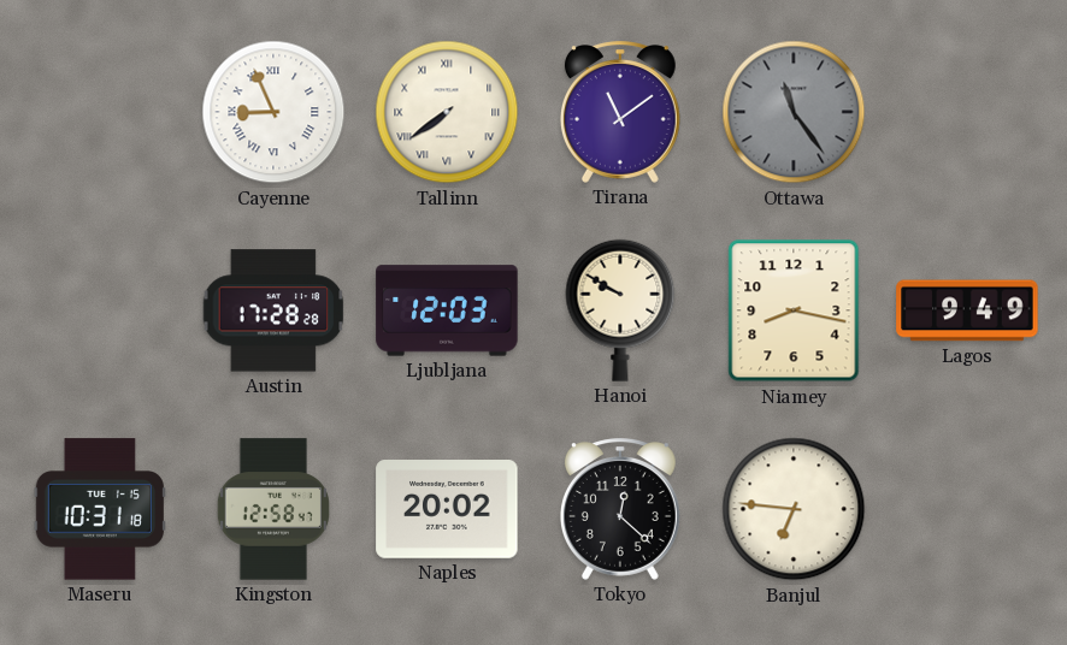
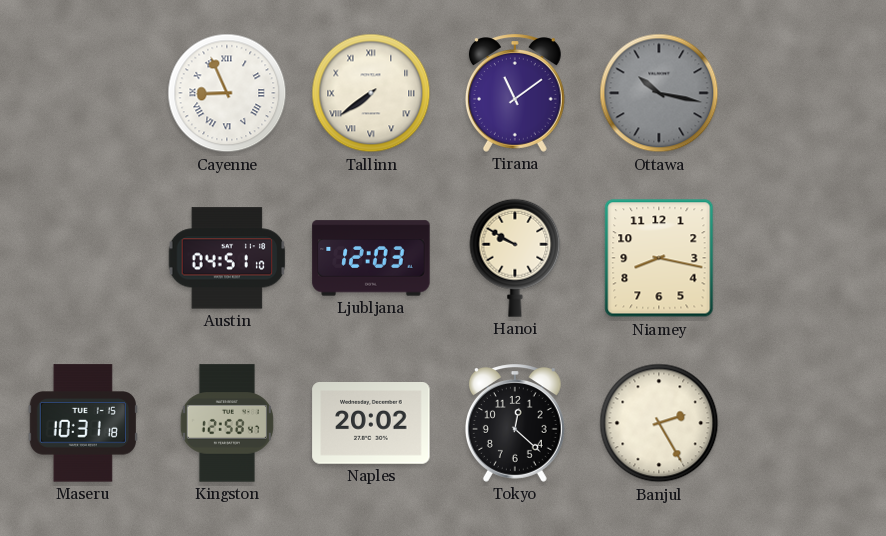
Ottawa: 11:24 -> 10:17 (659, 93)
Austin: 17:28 -> 04:51 (227, 258)
Lagos: 9:49 -> none (967, 310)
Banjul: 6:46 -> 2:25 (659, 423)
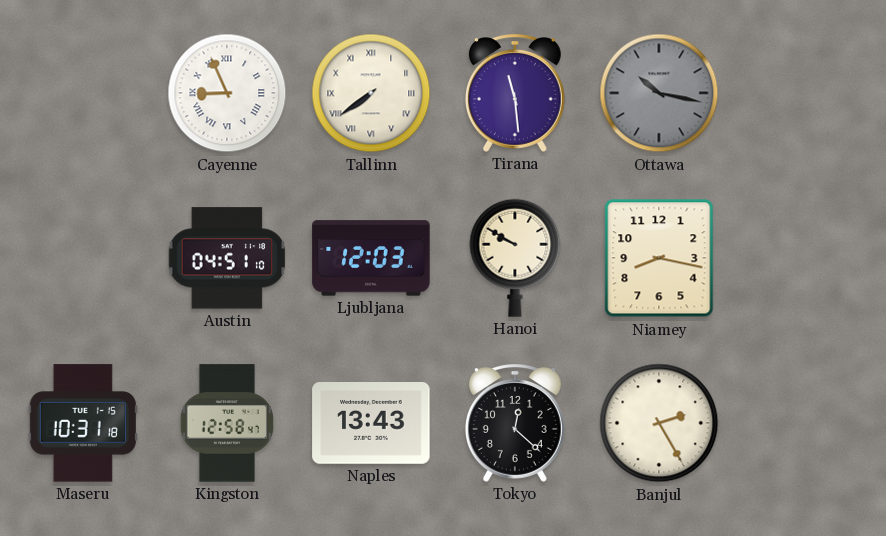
Tirana: 11:09 -> 11:29 (515, 93)
Naples: 20:02 -> 13:43 (371, 424)
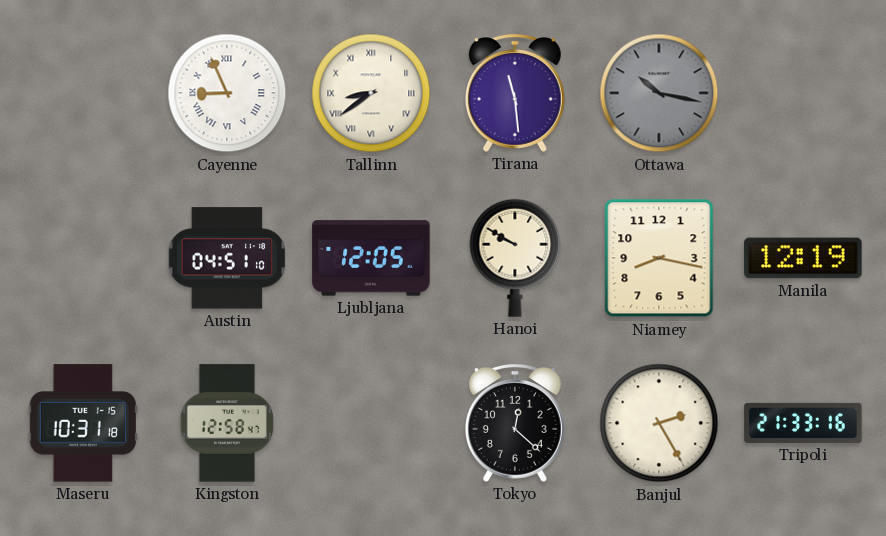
Tallinn: 7:39 -> 8:39 (371, 93)
Ljubljana: 12:03 -> 12:05 (371, 258)
Manila: none -> 12:19 (803, 258)
Naples: 13:43 -> none (371, 424)
Tripoli: none -> 21:33 (803, 423)
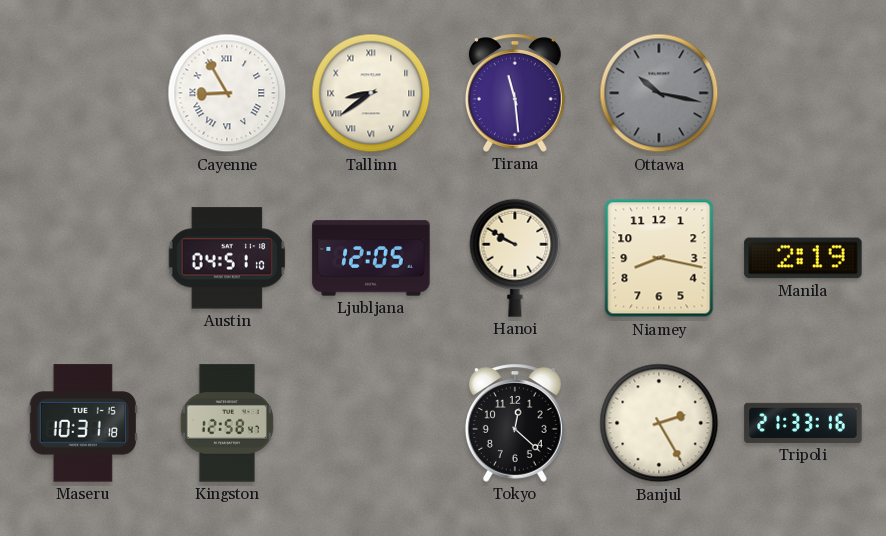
Cayenne: 8:56 -> 8:55 (227, 93)
Manila: 12:19 -> 2:19 (803, 258)
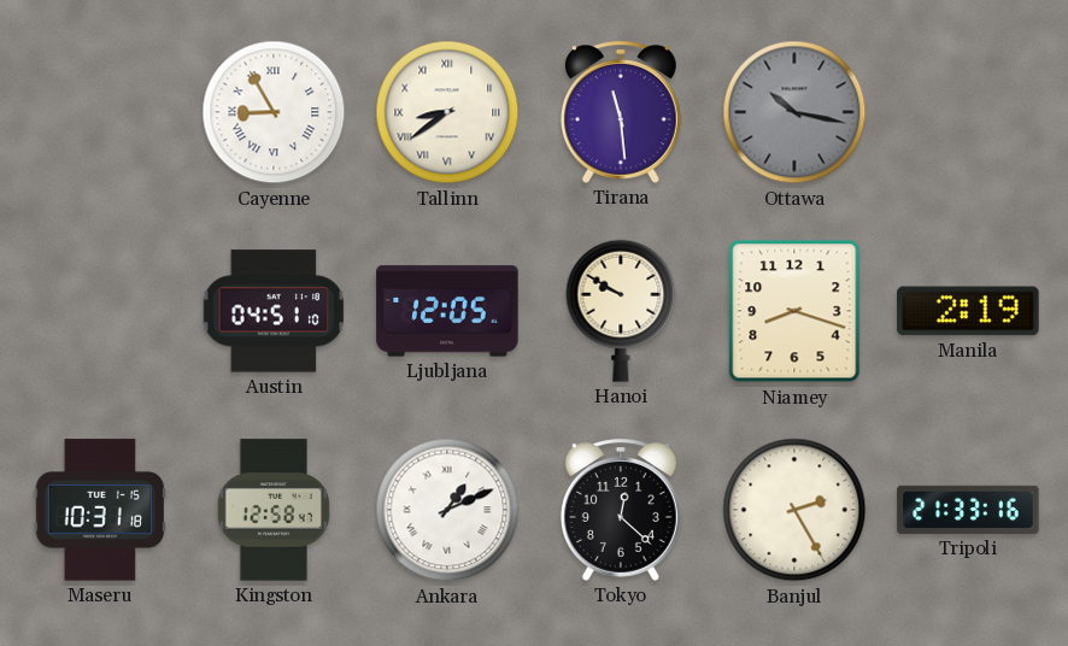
Niamey: 8:17 -> 8:18 (794, 311)
Ankara: none -> 1:11 (447, 510)
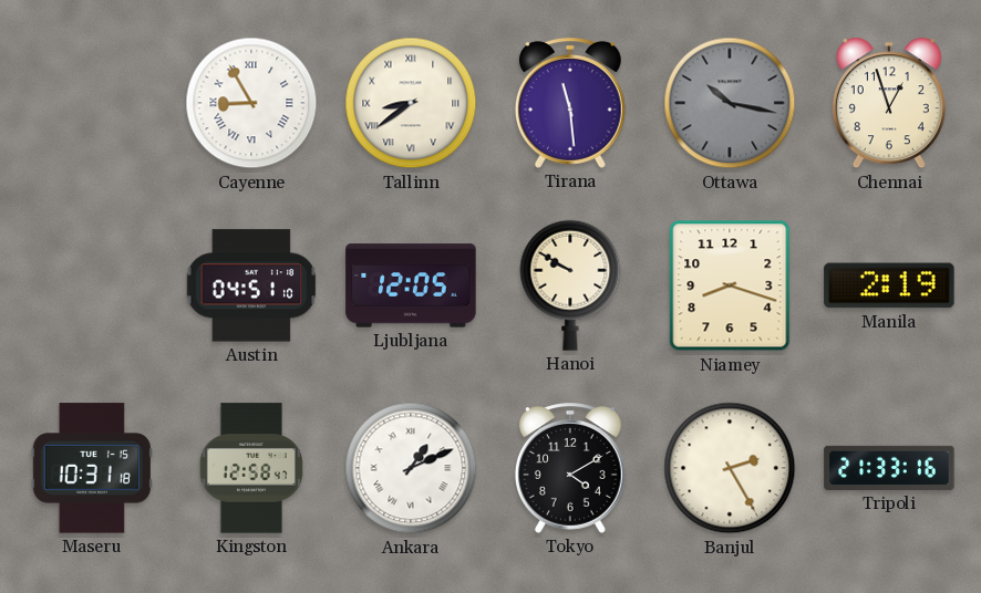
Chennai: none -> 12:57 (889, 103)
Tokyo: 12:22 -> 4:10 (570, 468)
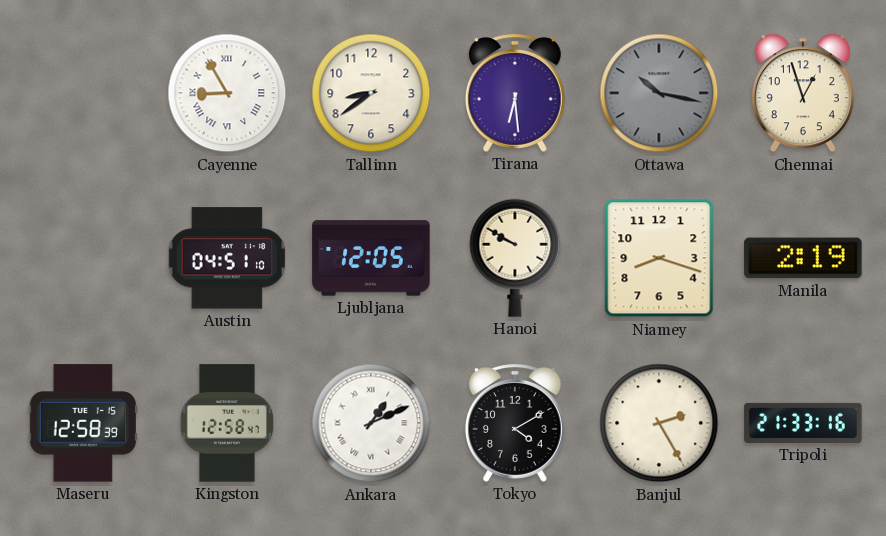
Tallinn numerals: Roman -> Arabic (371, 93)
Tirana: 11:29 -> 6:29 (515, 93)
Maseru: 10:31 -> 12:58 (83, 423)
